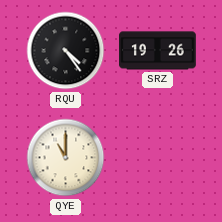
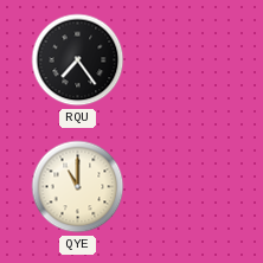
RQU: 4:24 -> 7:24 (78, 60)
SRZ: 19:26 -> none (158, 51)
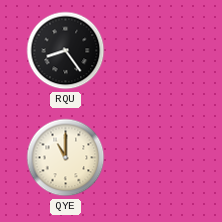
RQU: 7:24 -> 8:24 (66, 51)
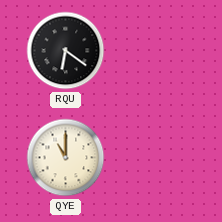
RQU: 8:24 -> 6:21 (66, 51)
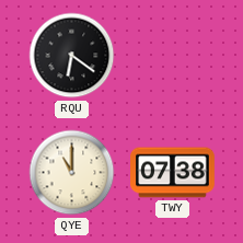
TWY: none -> 07:38 (173, 173)
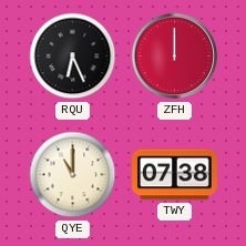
RQU: 6:21 -> 6:26 (73, 57)
ZFH: none -> 12:00 (175, 57)
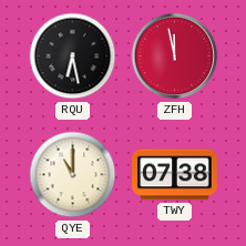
RQU: 6:26 -> 6:28 (73, 57)
ZFH: 12:00 -> 11:58 (175, 57)
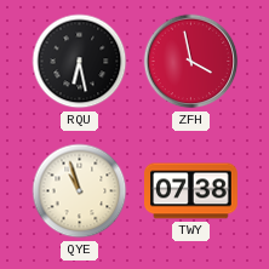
ZFH: 11:58 -> 3:58 (191, 62)
QYE: 11:00 -> 10:57 (80, 191)
